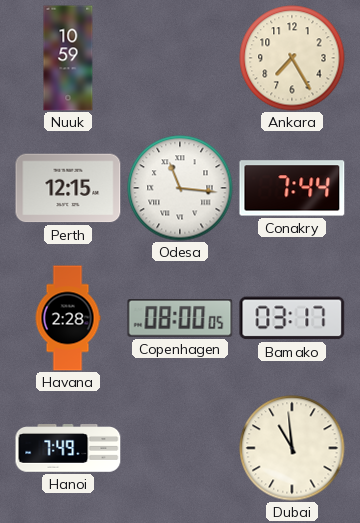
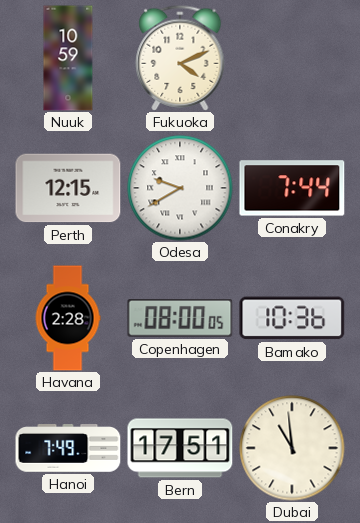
Fukuoka: none -> 4:11 (180, 58)
Ankara: 7:25 -> none (292, 58)
Odesa: 11:16 -> 9:40 (180, 188)
Bamako: 03:17 -> 10:36 (292, 318)
Bern: none -> 17:51 (180, 448)
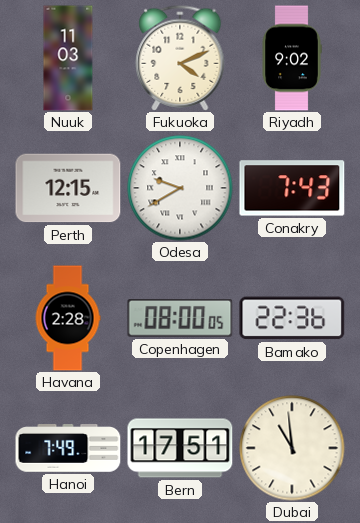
Nuuk: 10:59 -> 11:03 (68, 58)
Riyadh: none -> 9:02 (292, 58)
Conakry: 7:44 -> 7:43 (292, 188)
Bamako: 10:36 -> 22:36 (292, 318)
